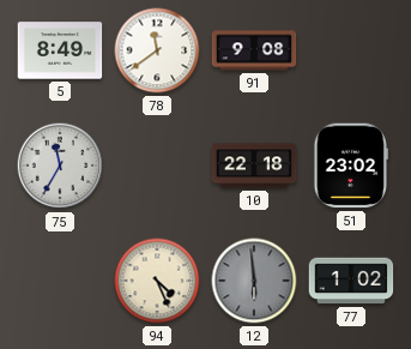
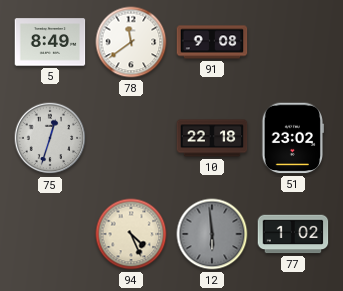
75: 11:35 -> 12:33 (50, 138)
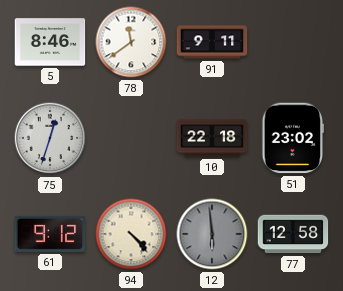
5: 8:49 -> 8:46 (50, 42)
91: 9:08 -> 9:11 (212, 42)
61: none -> 9:12 (50, 234)
94: 4:26 -> 4:23 (131, 234)
77: 1:02 -> 12:58 (293, 234)
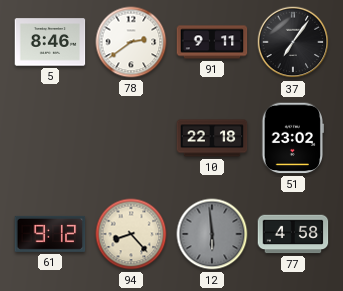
78: 11:39 -> 2:39 (131, 42)
37: none -> 7:06 (293, 42)
75: 12:33 -> none (50, 138)
94: 4:23 -> 8:23 (131, 234)
77: 12:58 -> 4:58 (293, 234)
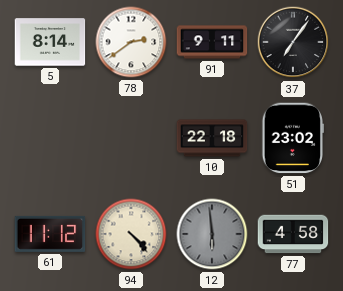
5: 8:46 -> 8:14 (50, 42)
61: 9:12 -> 11:12 (50, 234)
94: 8:23 -> 4:23 (131, 234)
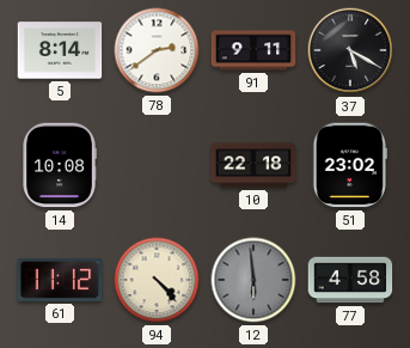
37: 7:06 -> 5:20 (350, 50)
14: none -> 10:08 (60, 165)
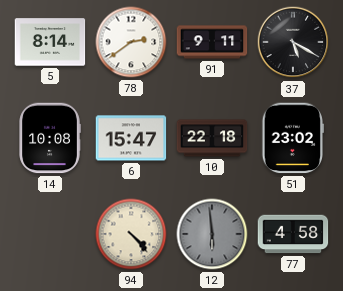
6: none -> 15:47 (131, 138)
61: 11:12 -> none (60, 280)
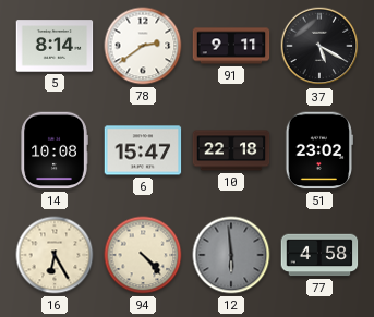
16: none -> 6:25 (55, 255)
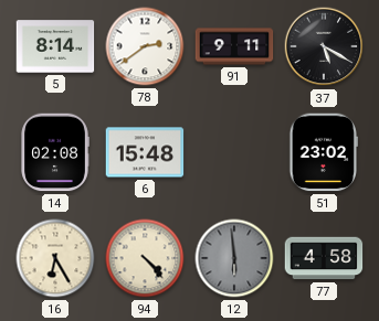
14: 10:08 -> 02:08 (55, 152)
6: 15:47 -> 15:48 (145, 152)
10: 22:18 -> none (231, 150)
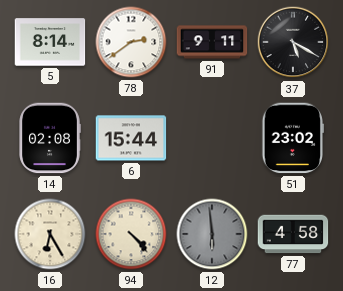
6: 15:48 -> 15:44 (131, 138)
